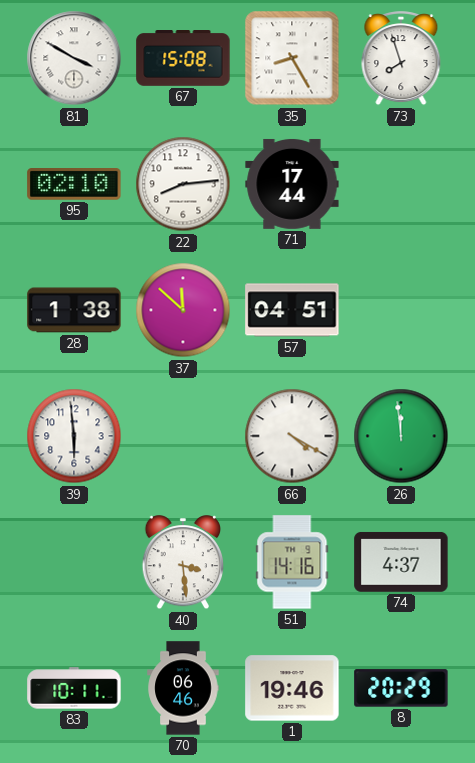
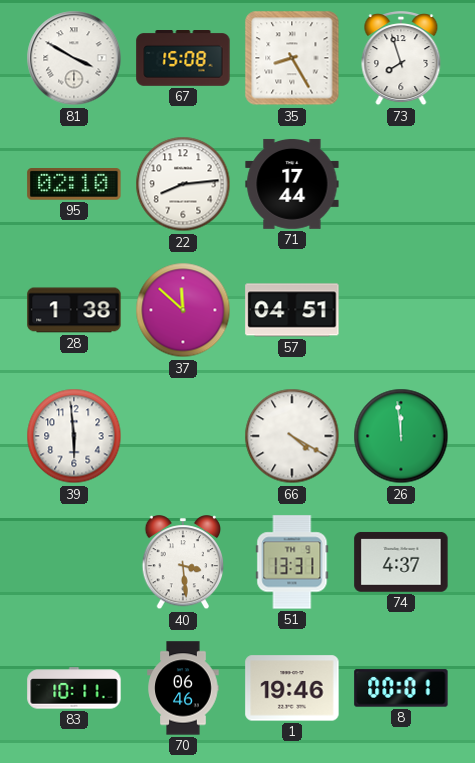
51: 14:16 -> 13:31 (292, 562)
8: 20:29 -> 00:01 (401, 688)
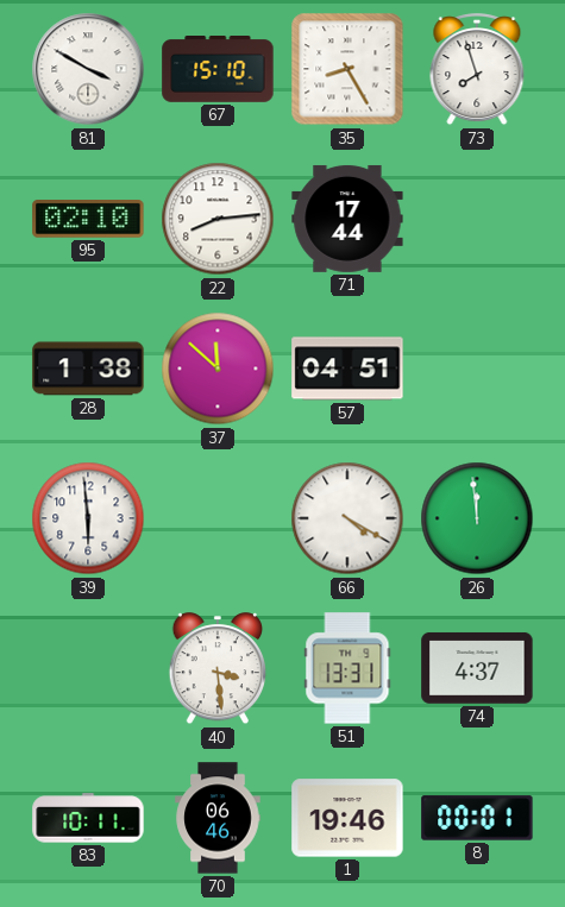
67: 15:08 -> 15:10 (218, 70)
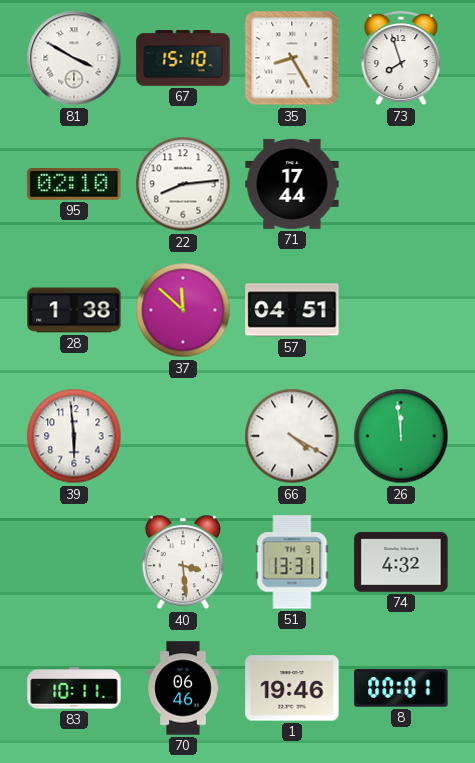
74: 4:37 -> 4:32 (401, 562)
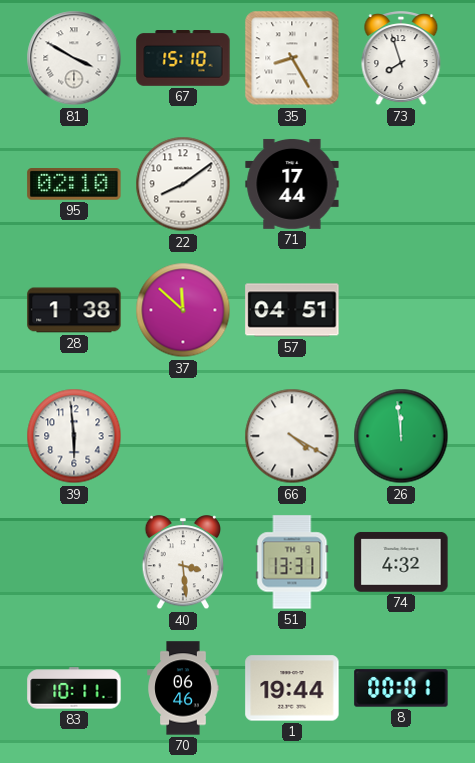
22: 8:14 -> 8:09 (183, 184)
1: 19:46 -> 19:44 (292, 688)
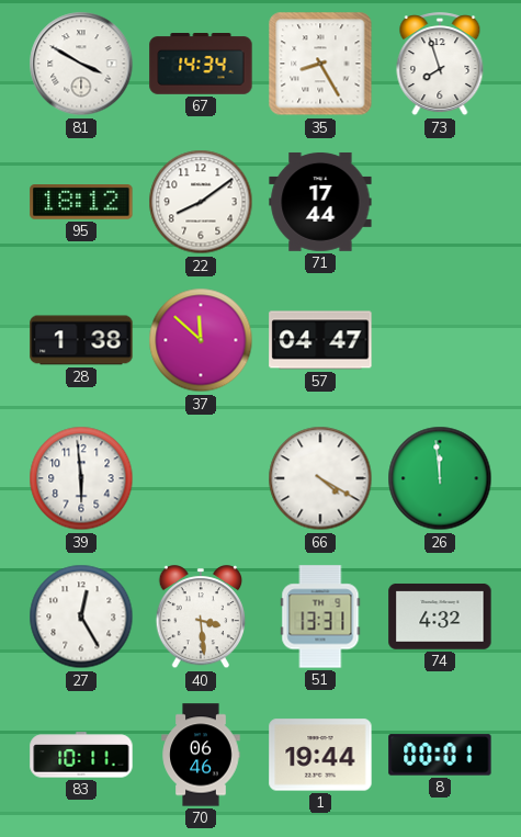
67: 15:10 -> 14:34 (201, 65)
95: 02:10 -> 18:12 (81, 203)
57: 04:51 -> 04:47 (320, 340)
27: none -> 12:25 (81, 617)
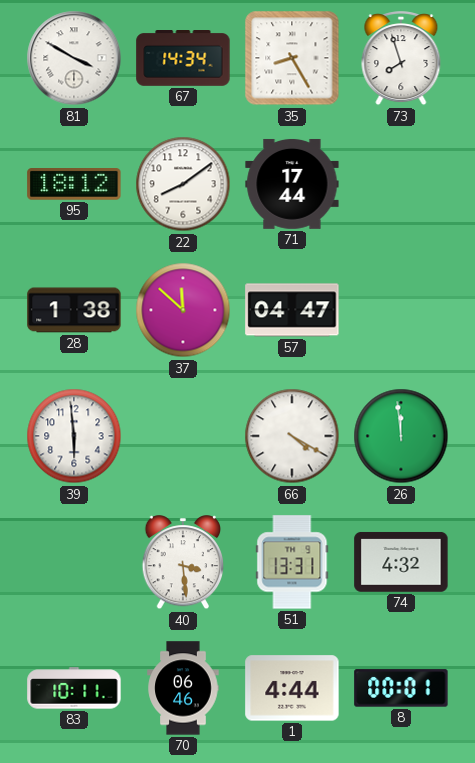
27: 12:25 -> none (81, 617)
1: 19:44 -> 4:44 (292, 688)
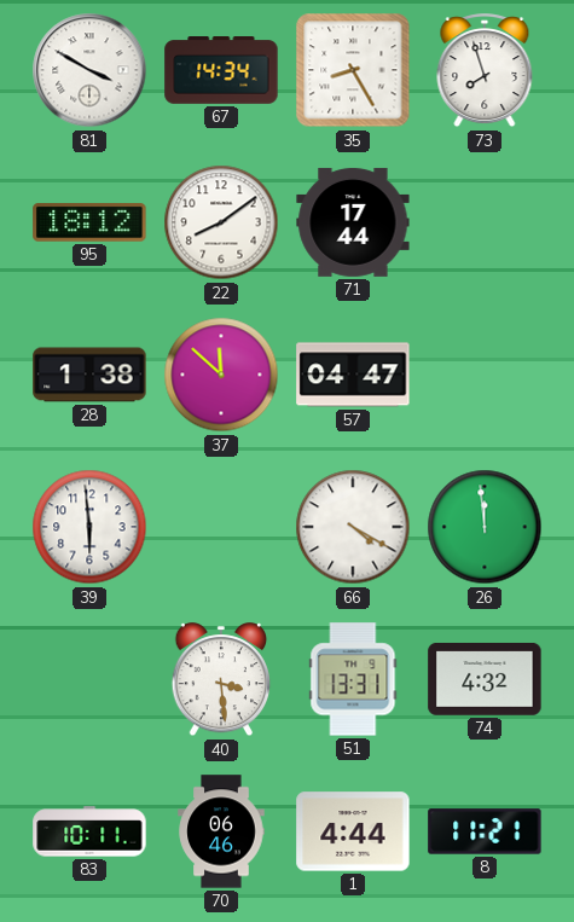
8: 00:01 -> 11:21 (485, 831)
